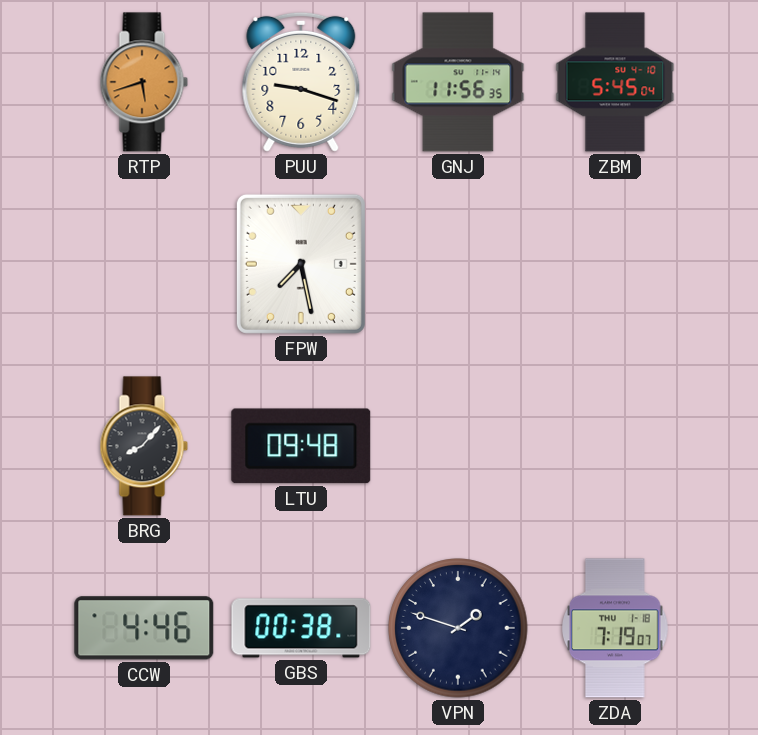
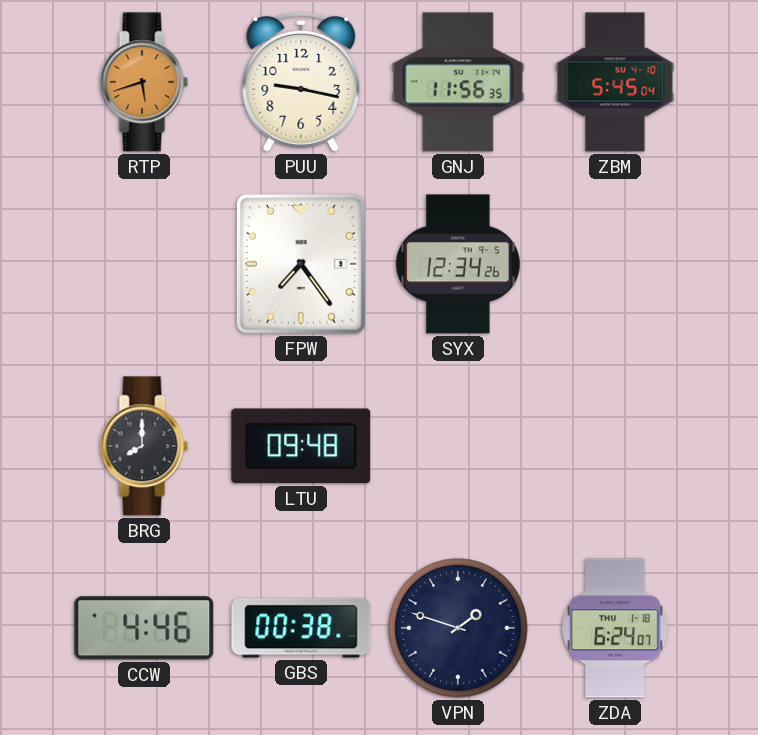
PUU: 9:18 -> 9:17 (301, 82)
FPW: 7:28 -> 7:24 (301, 264)
SYX: none -> 12:34 (458, 264)
BRG: 8:07 -> 8:00 (144, 446)
ZDA: 7:19 -> 6:24 (616, 628)
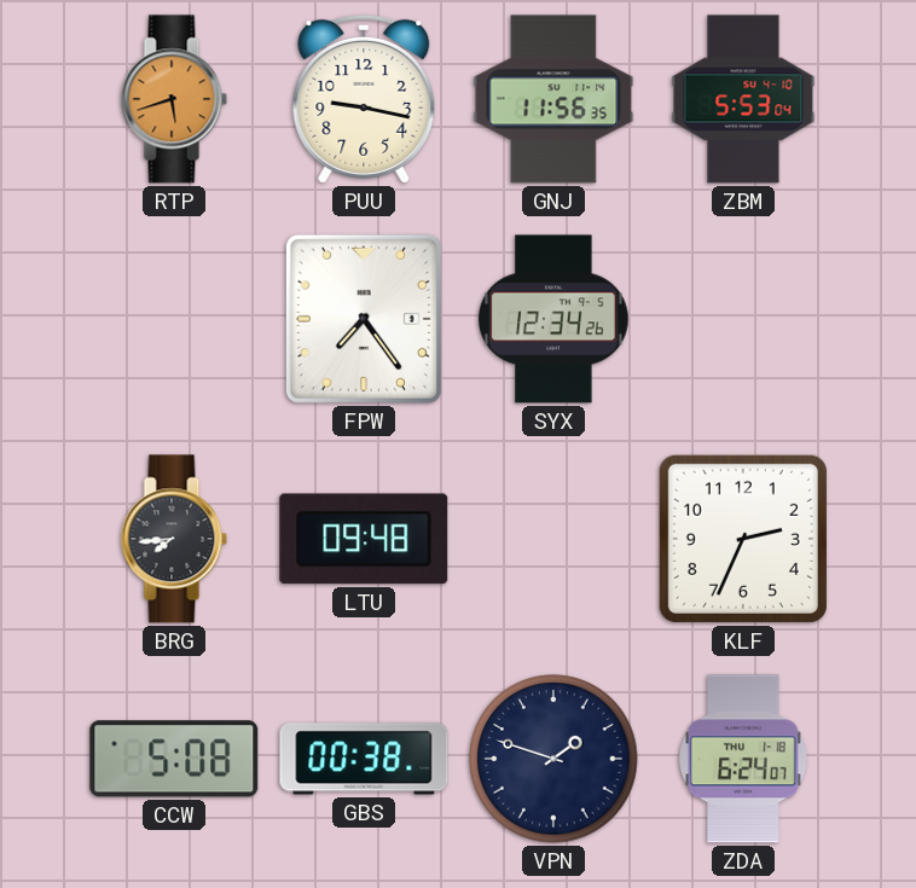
ZBM: 5:45 -> 5:53 (743, 99)
BRG: 8:00 -> 7:44 (174, 539)
KLF: none -> 2:34 (743, 539)
CCW: 4:46 -> 5:08 (174, 759)
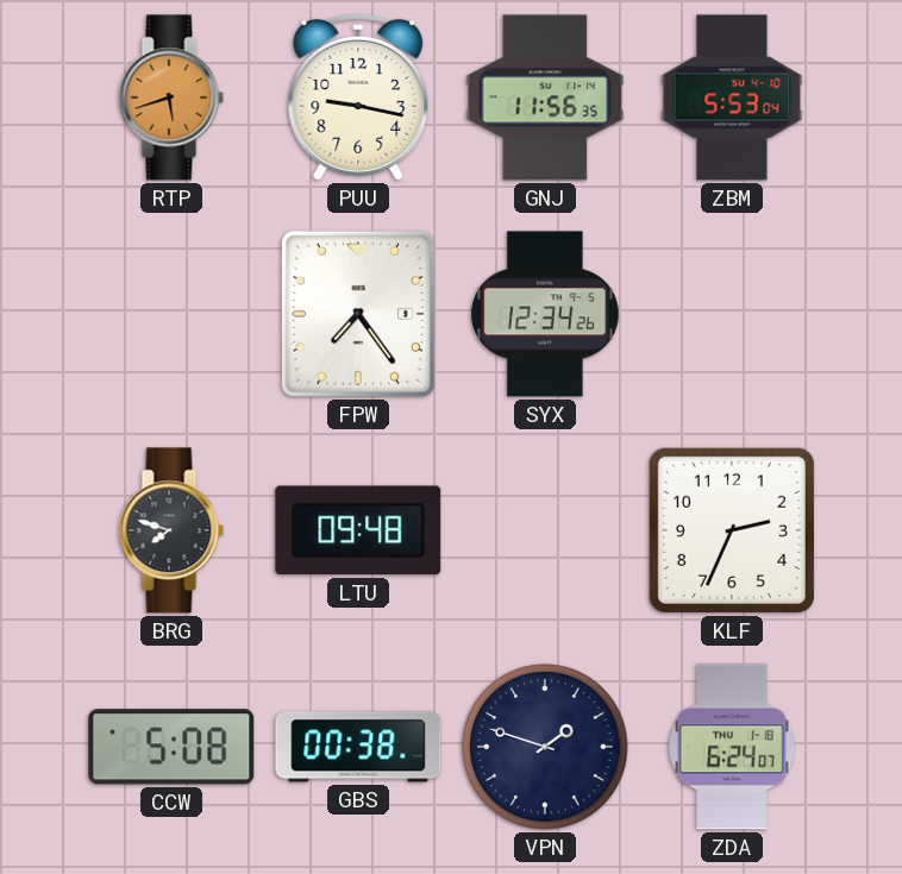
BRG: 7:44 -> 7:48 (171, 530)
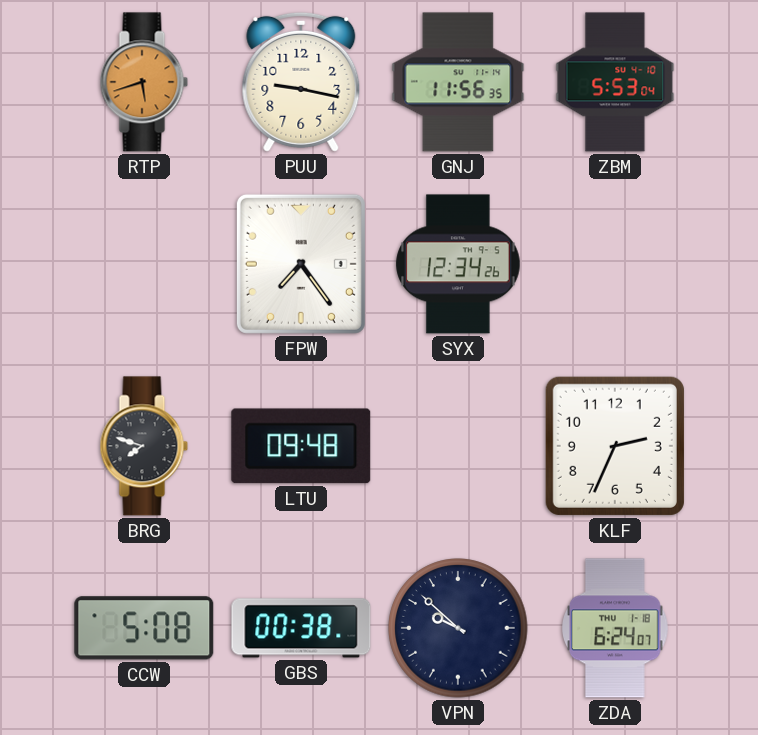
VPN: 1:48 -> 9:52 (458, 628)
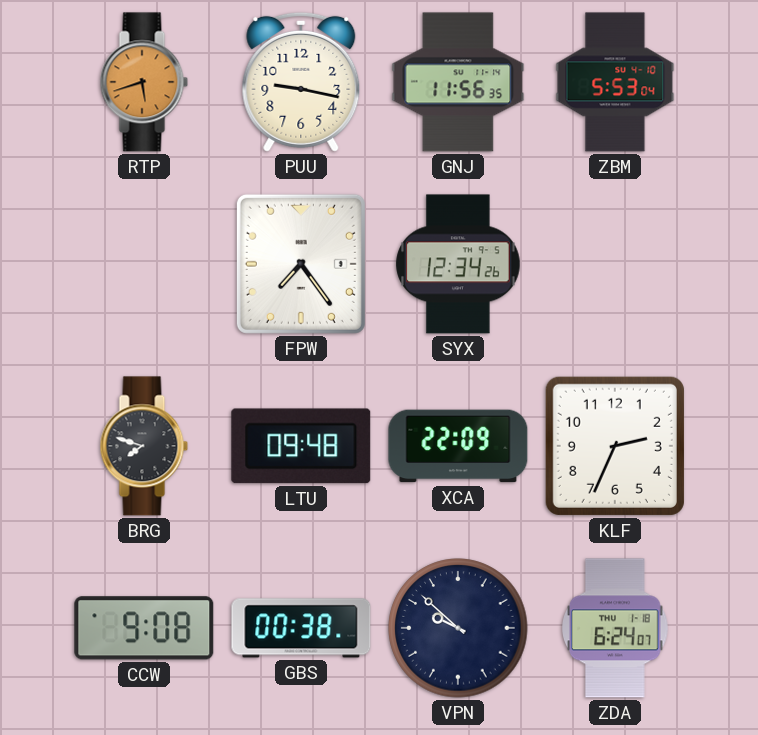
XCA: none -> 22:09 (458, 446)
CCW: 5:08 -> 9:08 (144, 628)
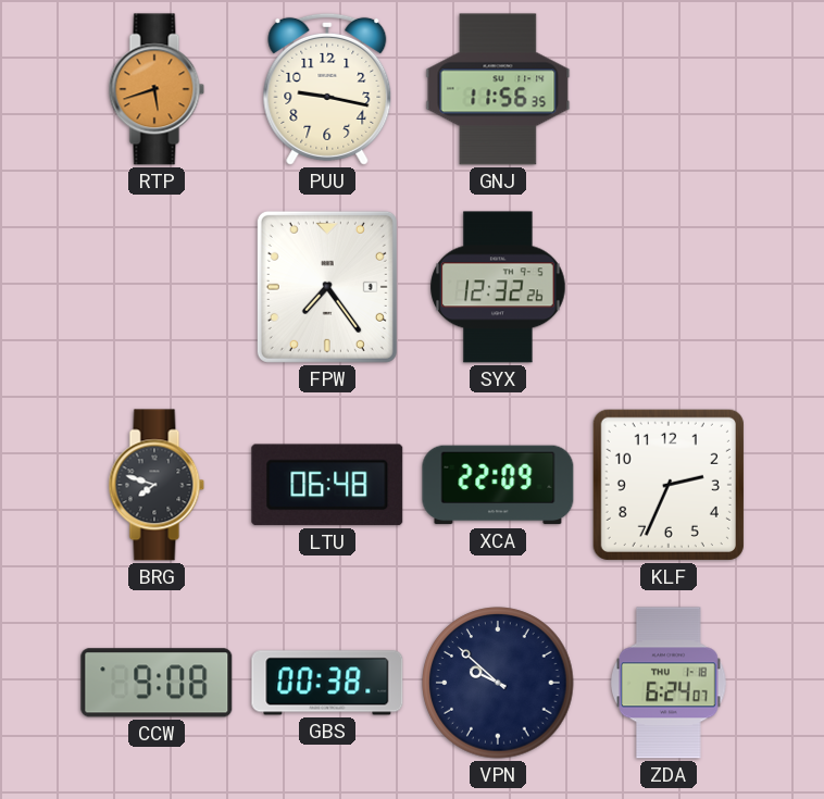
ZBM: 5:53 -> none (615, 82)
SYX: 12:34 -> 12:32 (498, 287)
LTU: 09:48 -> 06:48 (327, 485)
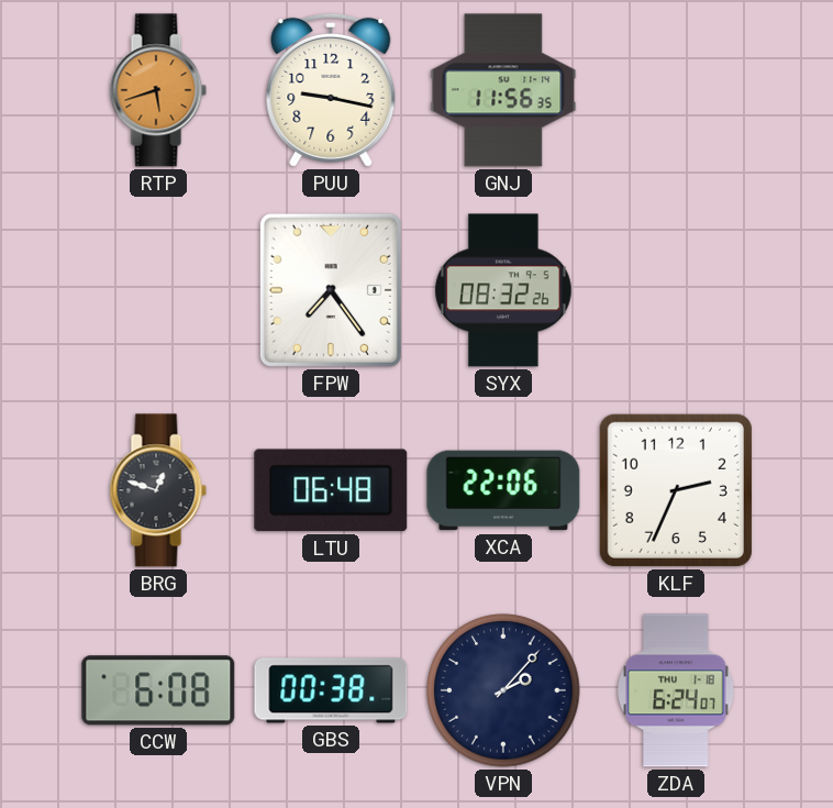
SYX: 12:32 -> 08:32 (503, 290)
BRG: 7:48 -> 12:48 (158, 490)
XCA: 22:09 -> 22:06 (503, 490)
CCW: 9:08 -> 6:08 (158, 690)
VPN: 9:52 -> 2:07 (503, 690)
